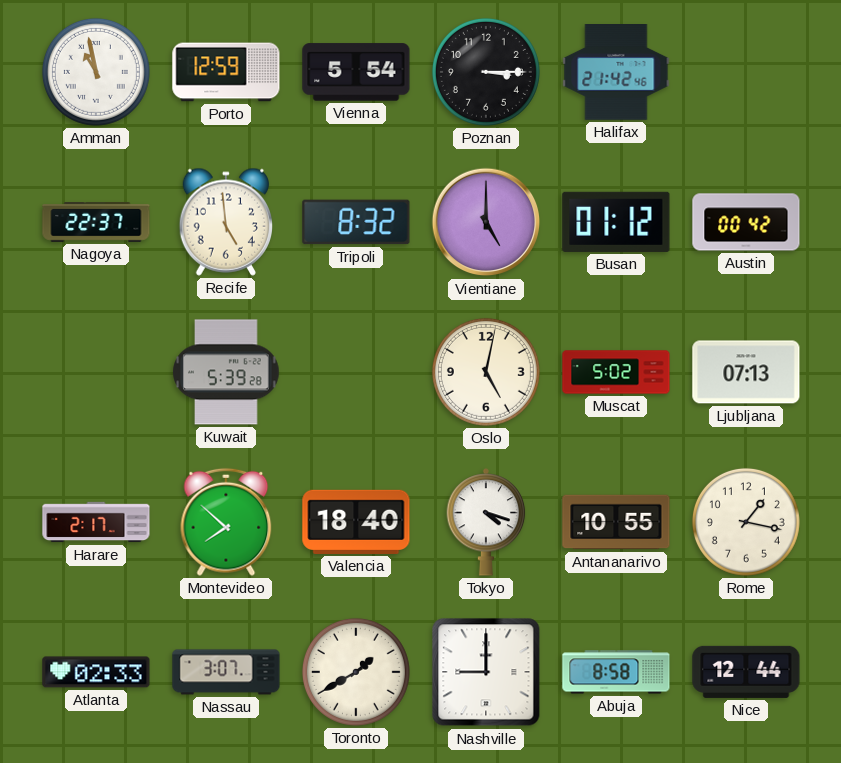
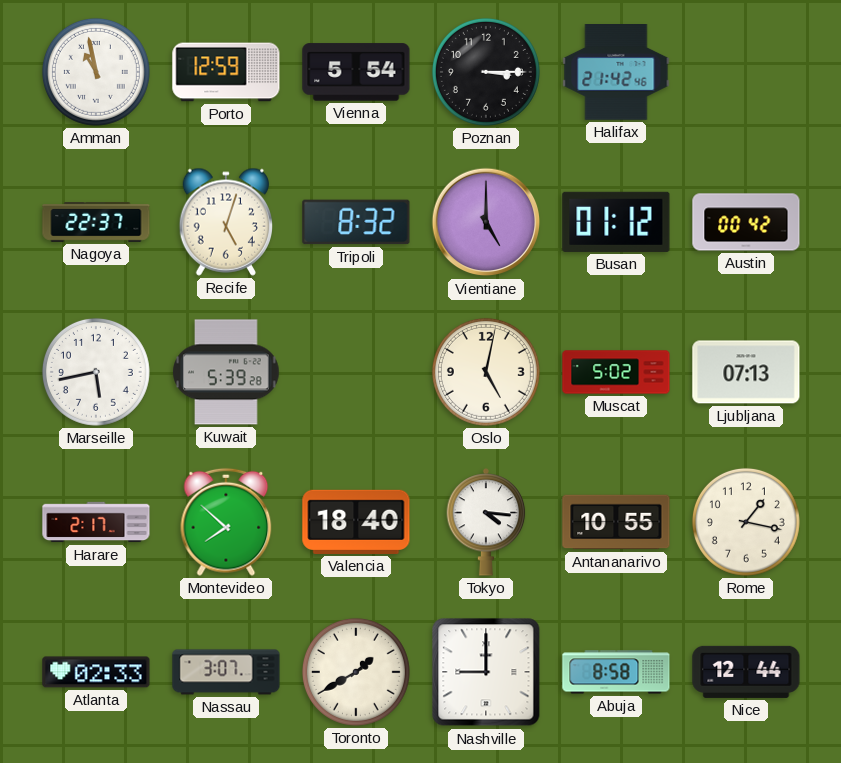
Recife: 4:59 -> 5:03 (225, 222)
Marseille: none -> 5:43 (96, 372)
Tokyo: 4:18 -> 4:16 (486, 522)
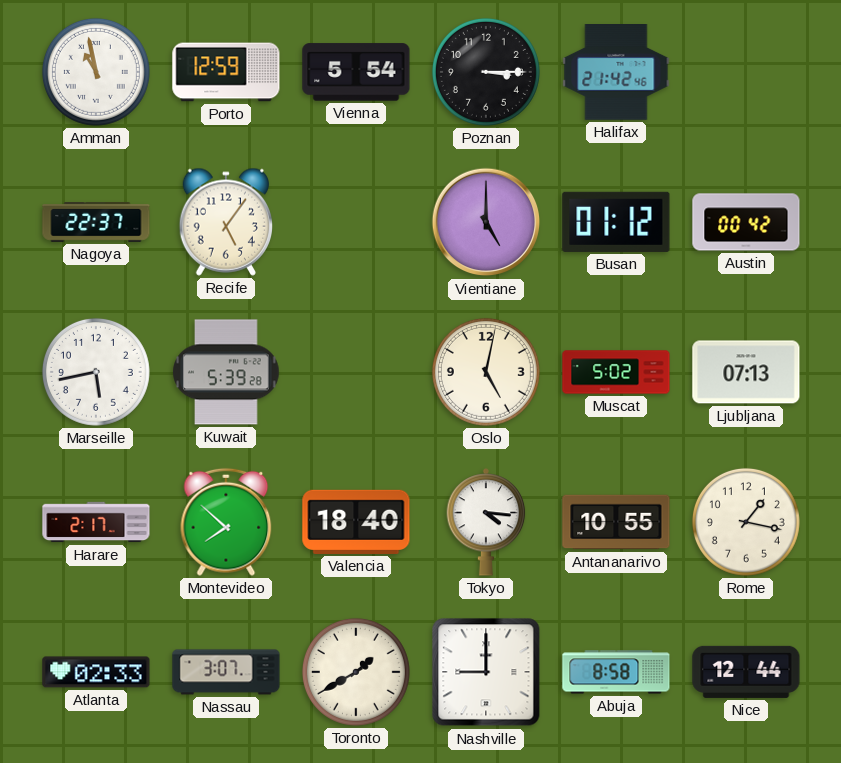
Recife: 5:03 -> 5:06 (225, 222)
Tripoli: 8:32 -> none (356, 222)
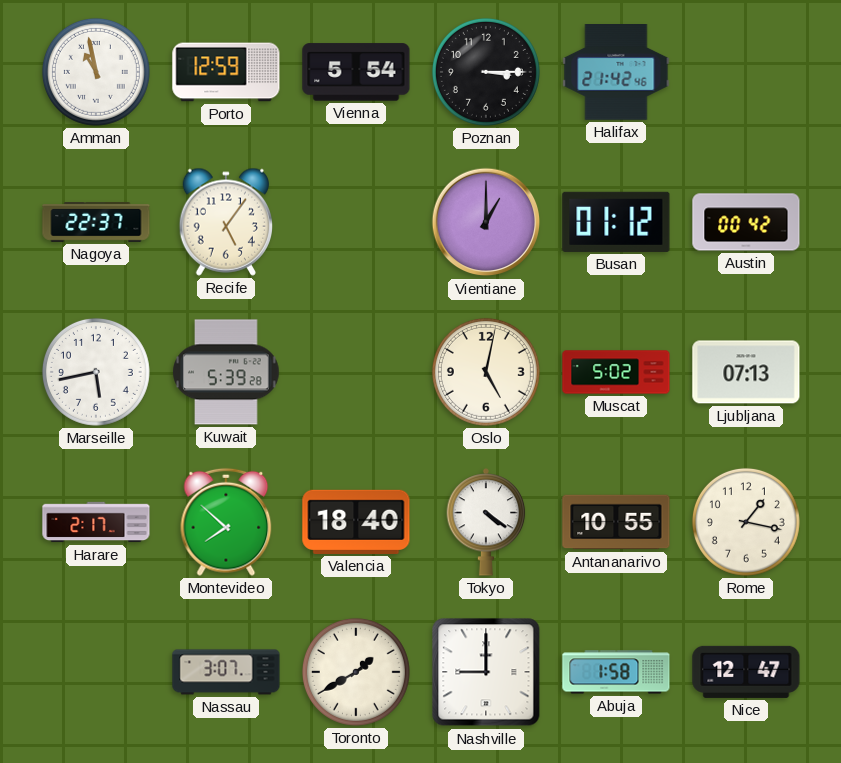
Vientiane: 5:00 -> 1:00 (486, 222)
Tokyo: 4:16 -> 4:21 (486, 522)
Atlanta: 02:33 -> none (96, 672)
Abuja: 8:58 -> 1:58 (616, 672)
Nice: 12:44 -> 12:47 (746, 672)
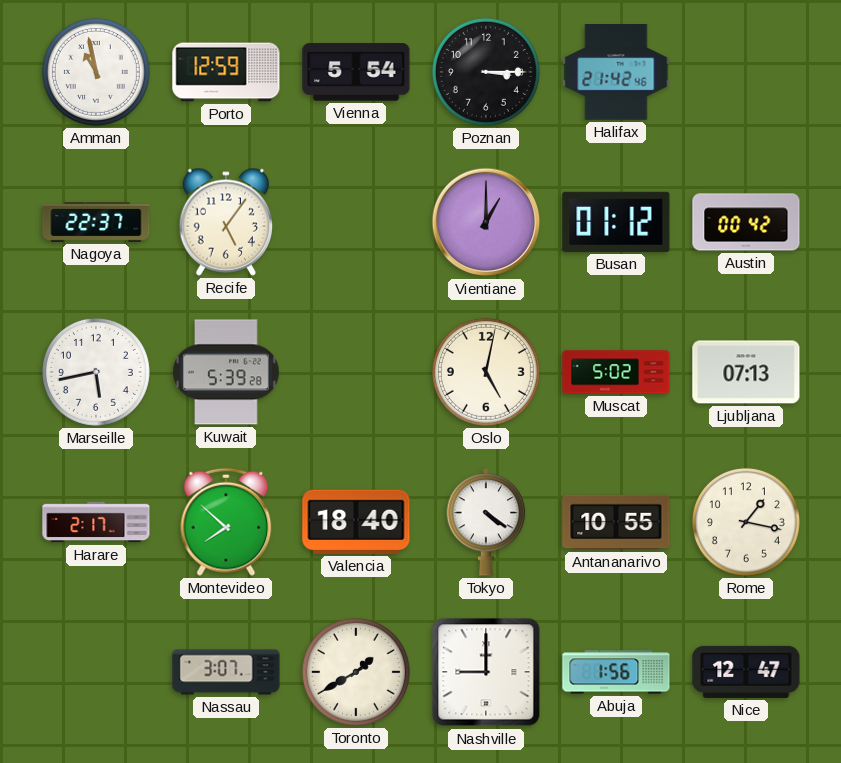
Abuja: 1:58 -> 1:56 (616, 672)
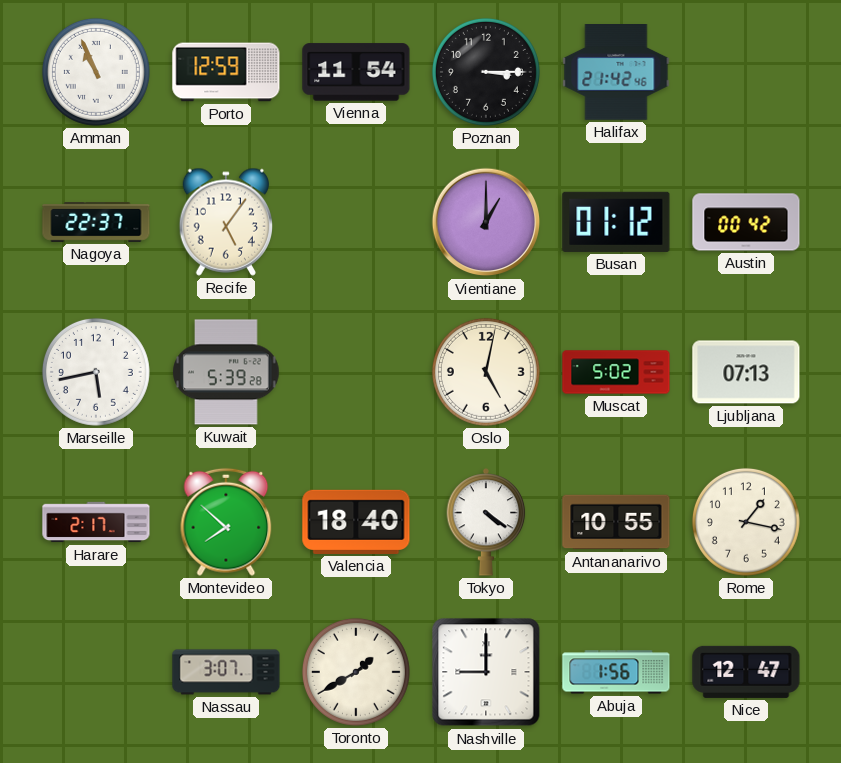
Amman: 10:58 -> 10:56 (96, 72)
Vienna: 5:54 -> 11:54 (356, 72)
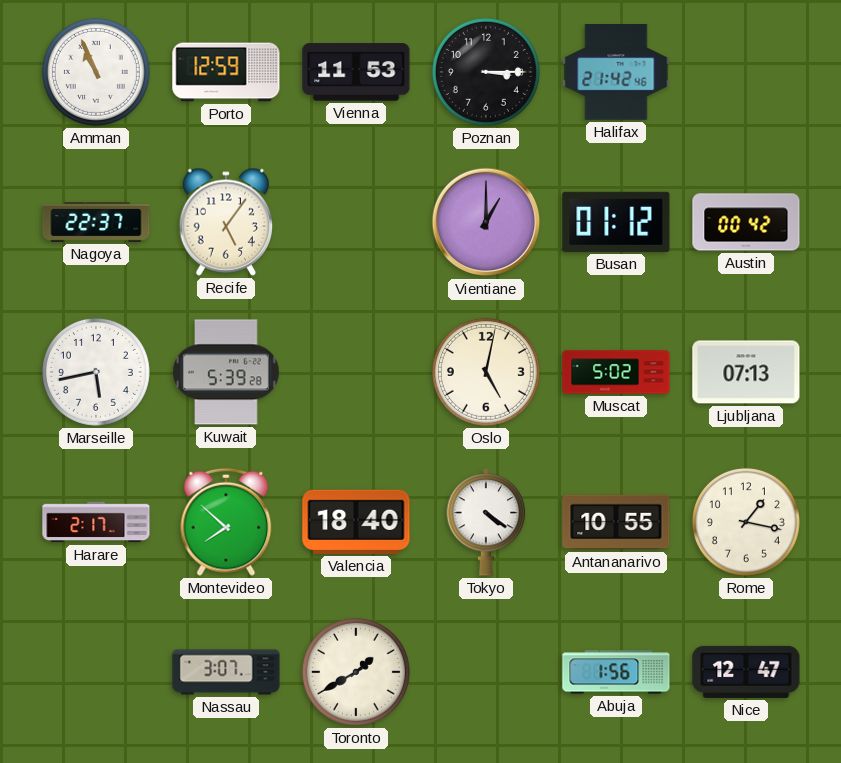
Vienna: 11:54 -> 11:53 (356, 72)
Nashville: 9:00 -> none (486, 672)
